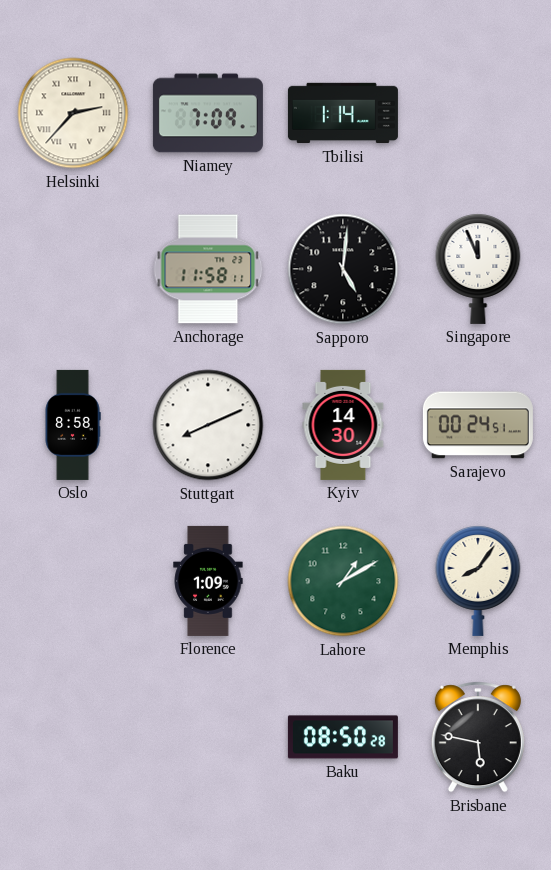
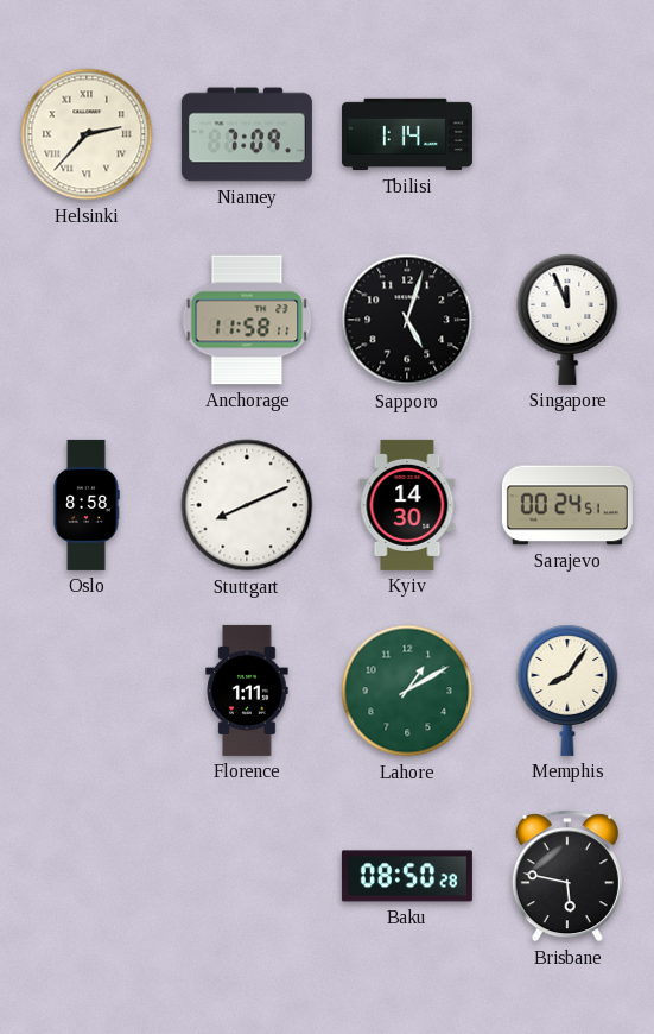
Sapporo: 5:01 -> 5:03 (407, 320)
Florence: 1:09 -> 1:11 (247, 691)
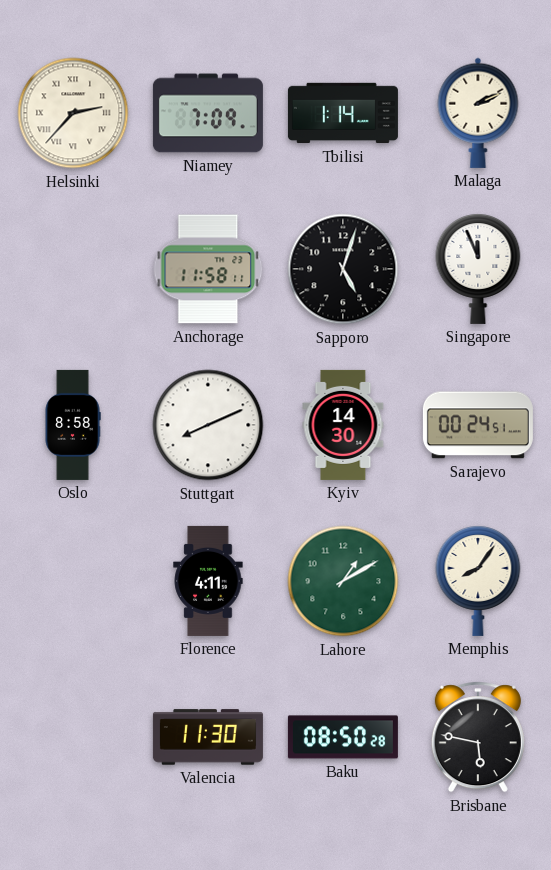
Malaga: none -> 2:11 (478, 113)
Florence: 1:11 -> 4:11 (208, 581)
Valencia: none -> 11:30 (208, 737)
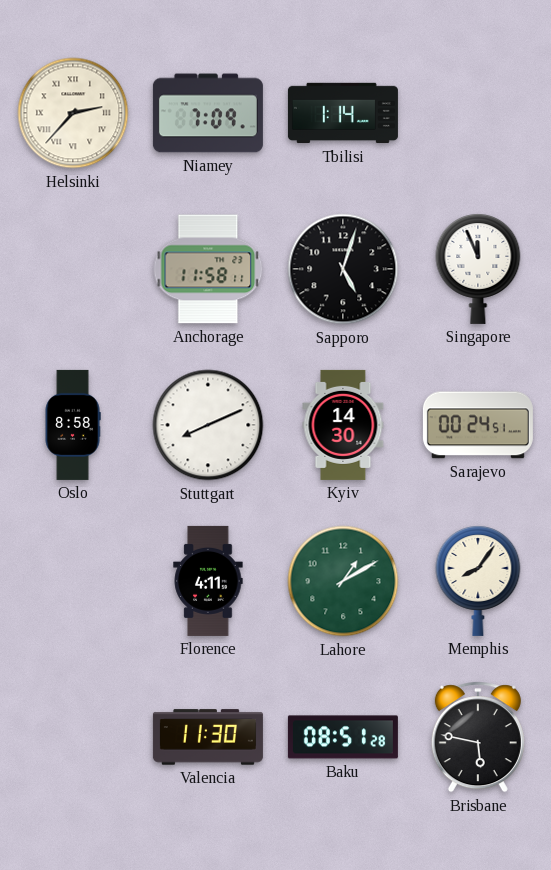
Malaga: 2:11 -> none (478, 113)
Baku: 08:50 -> 08:51 (343, 737)
